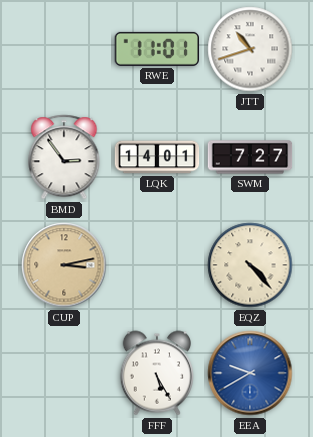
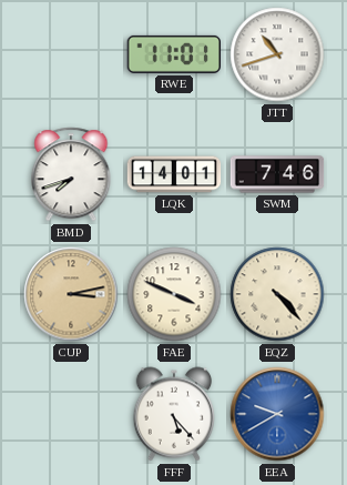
BMD: 2:54 -> 7:42 (71, 174)
SWM: 7:27 -> 7:46 (277, 174)
FAE: none -> 3:49 (174, 294)
FFF: 5:25 -> 5:23 (173, 414)
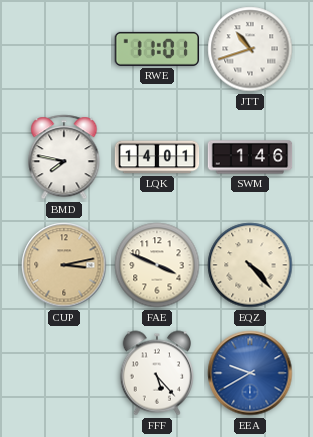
BMD: 7:42 -> 7:47 (64, 157)
SWM: 7:46 -> 1:46 (250, 157)
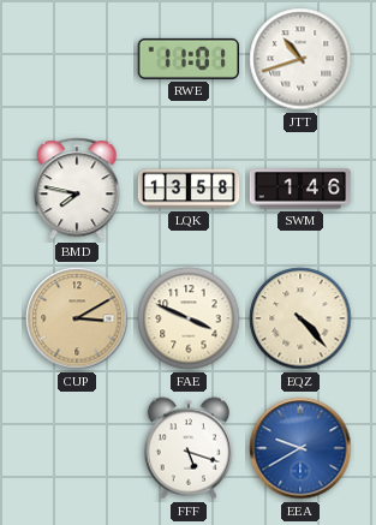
LQK: 14:01 -> 13:58 (189, 189)
CUP: 3:13 -> 3:10 (77, 318)
FFF: 5:23 -> 5:18 (187, 448)
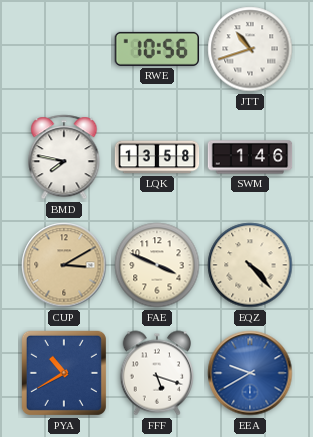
RWE: 11:01 -> 10:56 (156, 49)
PYA: none -> 10:40 (64, 373)
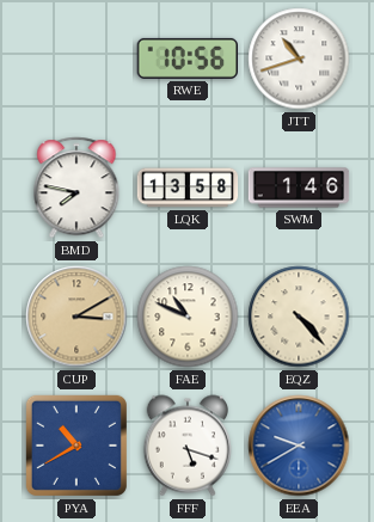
FAE: 3:49 -> 10:49 (188, 317)
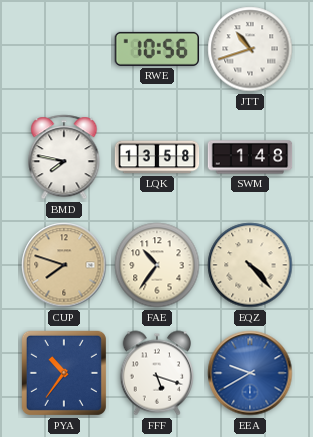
SWM: 1:46 -> 1:48 (250, 157)
CUP: 3:10 -> 7:48 (64, 265)
FAE: 10:49 -> 10:36 (157, 265)
PYA: 10:40 -> 10:36 (64, 373)
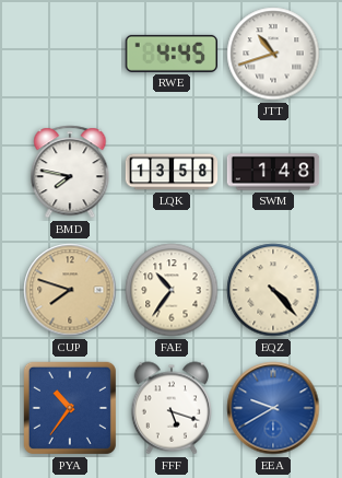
RWE: 10:56 -> 4:45 (170, 54)
